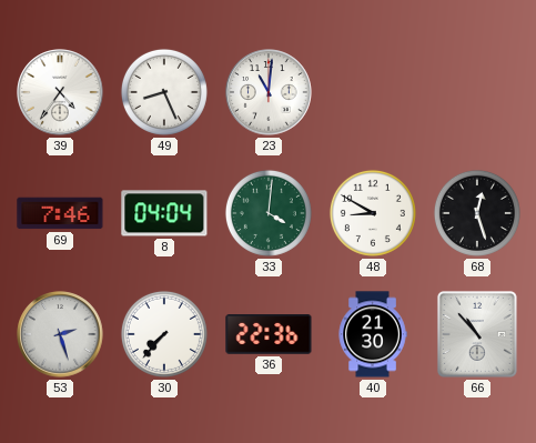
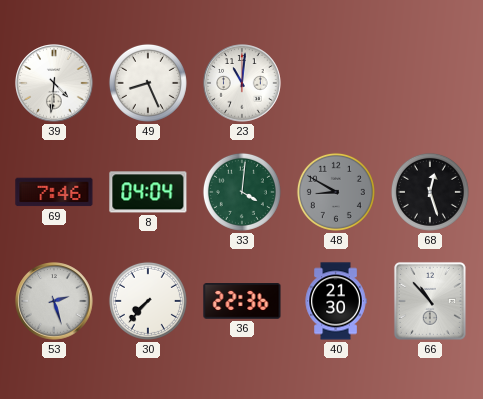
39: 4:36 -> 4:31 (54, 83)
48 dial: white -> grey (336, 192)
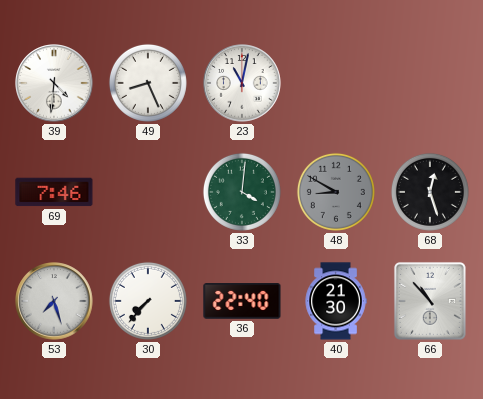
23: 11:01 -> 11:02 (242, 83)
8: 04:04 -> none (148, 192)
53: 2:27 -> 7:27 (54, 301)
36: 22:36 -> 22:40 (242, 301)
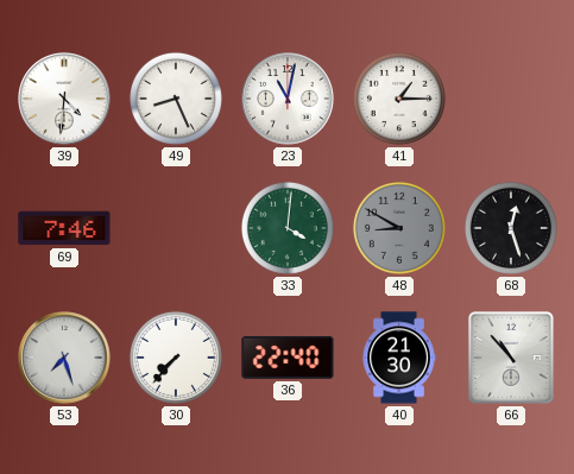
41: none -> 1:15 (399, 99)
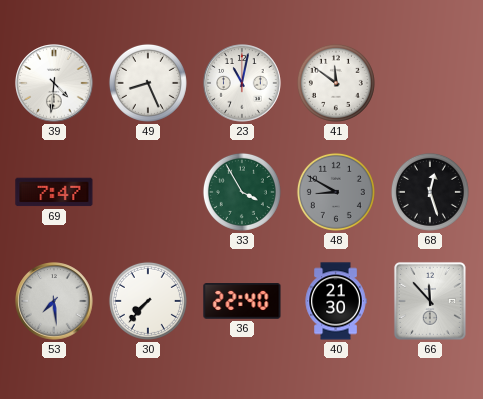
41: 1:15 -> 11:51 (336, 83)
69: 7:46 -> 7:47 (54, 192)
33: 4:01 -> 3:55 (242, 192)
53: 7:27 -> 7:29 (54, 301)
66: 10:53 -> 11:53 (430, 301)
